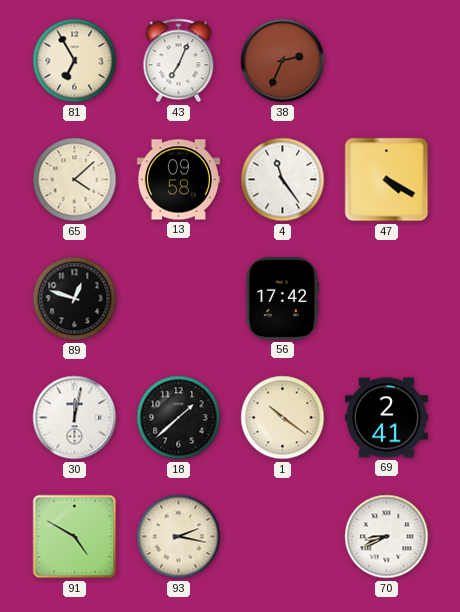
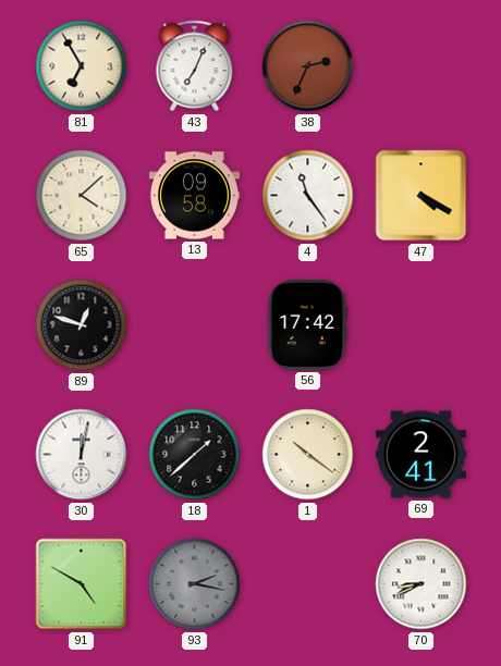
93 dial: cream -> grey (195, 584)
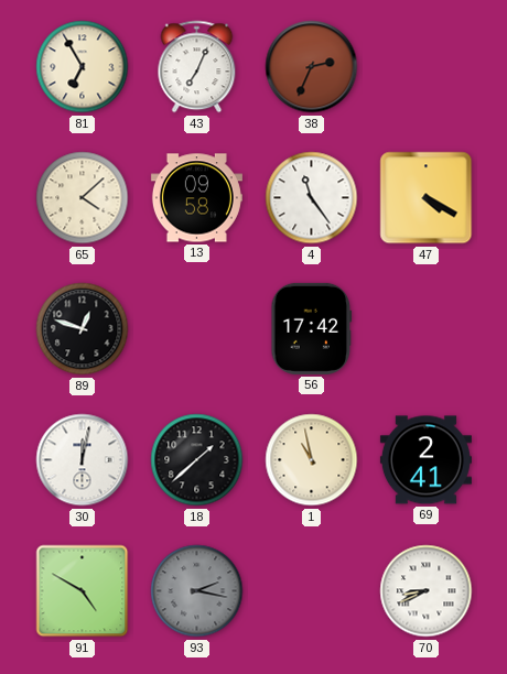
1: 10:21 -> 10:58 (312, 460)
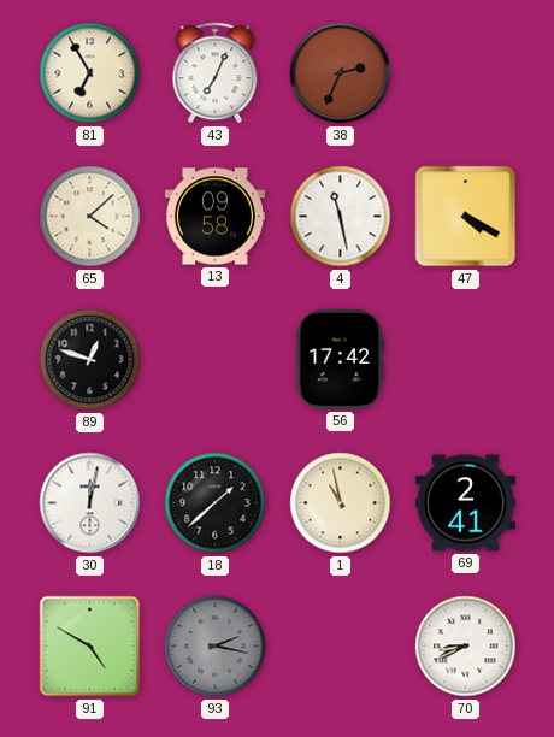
4: 11:24 -> 11:28 (341, 217)
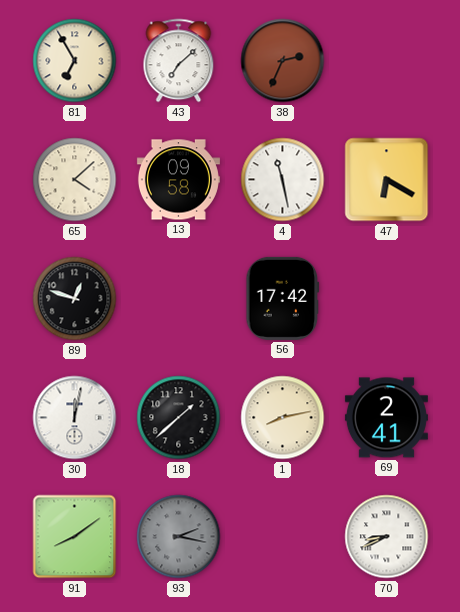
43: 7:04 -> 7:08 (179, 61)
47: 4:20 -> 6:20 (387, 180)
1: 10:58 -> 8:13 (283, 418)
91: 4:50 -> 8:09 (75, 537)
